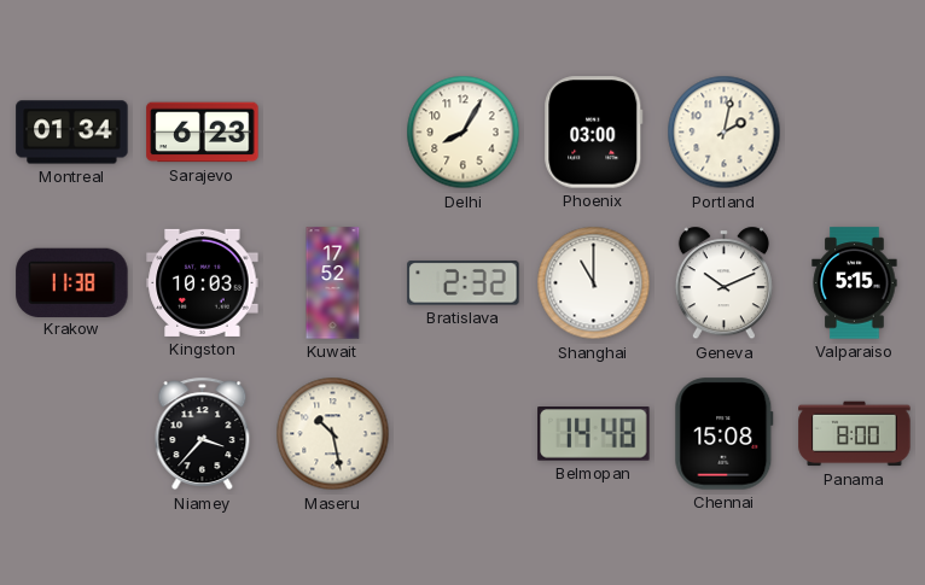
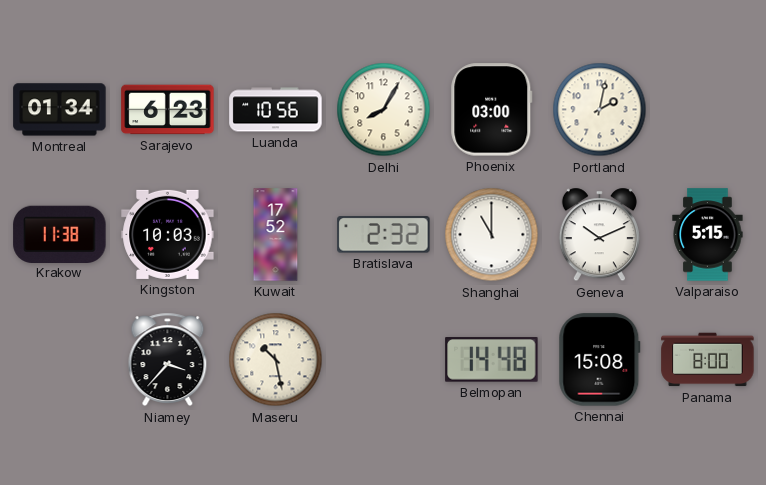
Luanda: none -> 10:56 (276, 110)
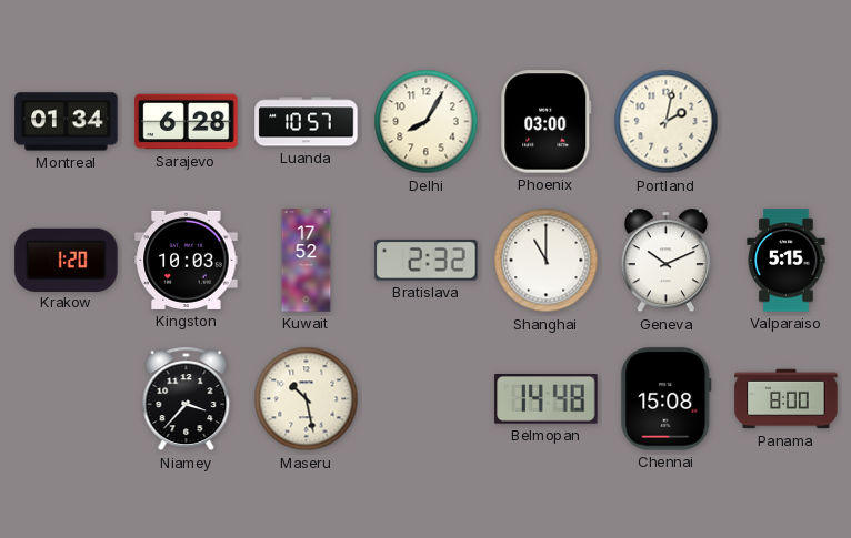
Sarajevo: 6:23 -> 6:28 (187, 122)
Luanda: 10:56 -> 10:57 (307, 122)
Krakow: 11:38 -> 1:20 (67, 260)
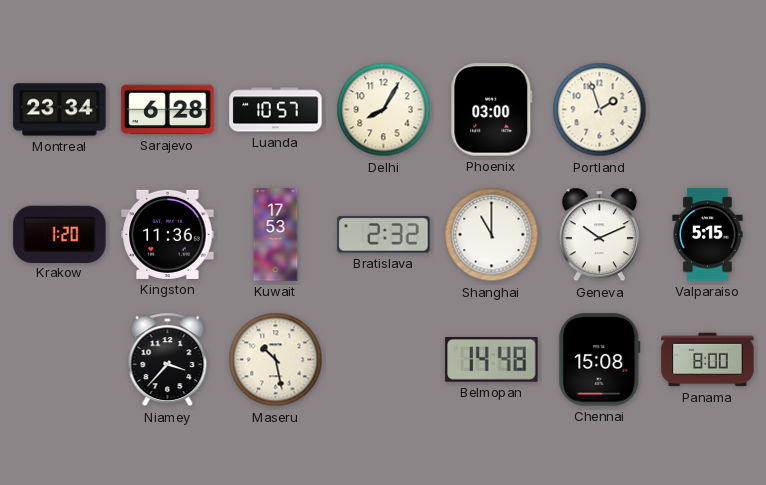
Montreal: 01:34 -> 23:34 (60, 110)
Portland: 2:02 -> 1:57 (600, 110)
Kingston: 10:03 -> 11:36 (168, 234)
Kuwait: 17:52 -> 17:53 (276, 235)
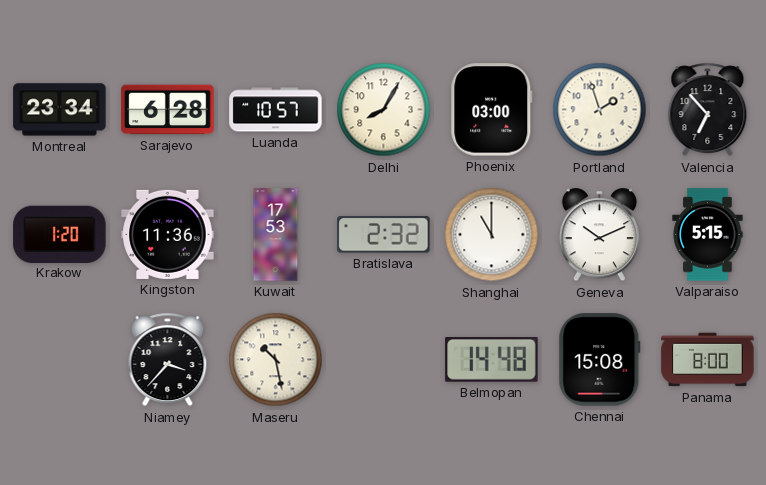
Valencia: none -> 6:53 (708, 110)
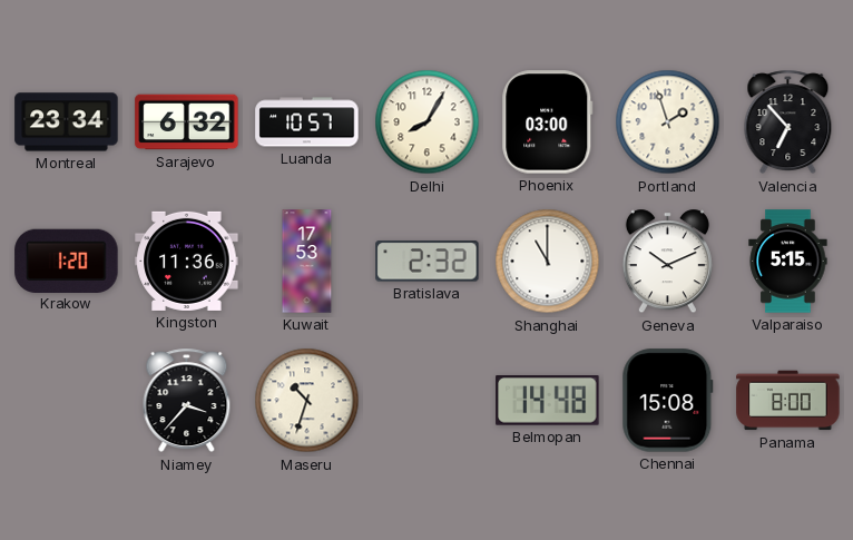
Sarajevo: 6:28 -> 6:32 (187, 122)
Maseru: 10:28 -> 10:33 (307, 401)
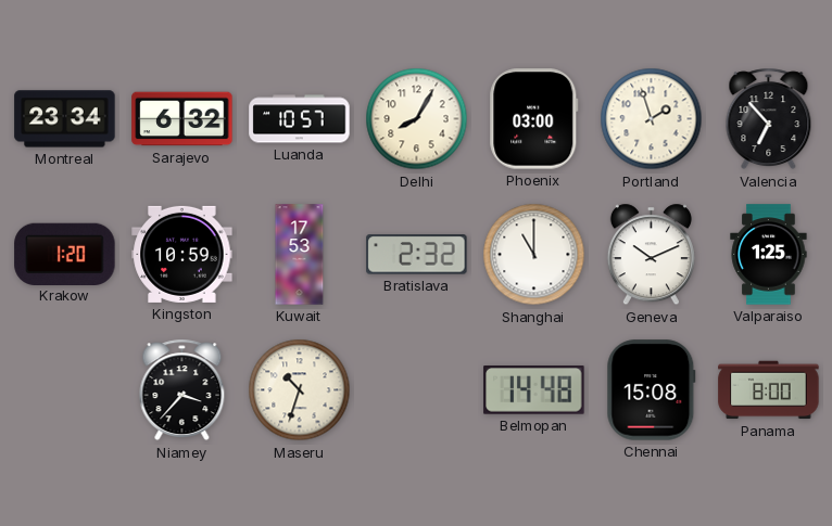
Kingston: 11:36 -> 10:59 (182, 254)
Valparaiso: 5:15 -> 1:25 (769, 255)
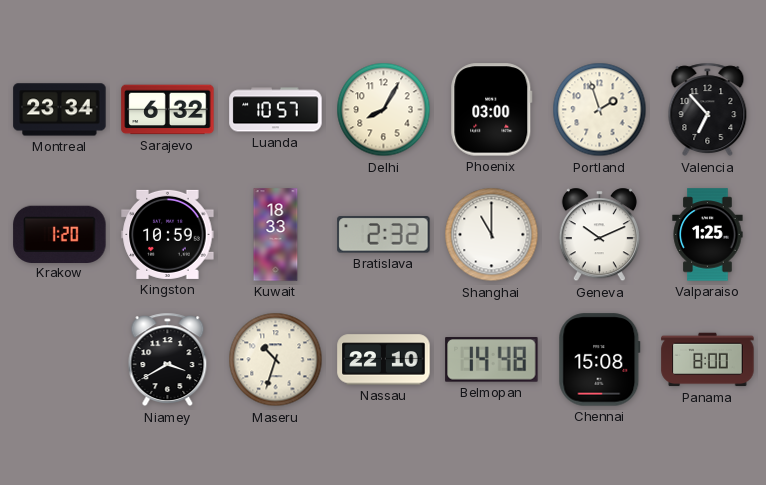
Kuwait: 17:53 -> 18:33 (276, 235)
Niamey: 3:37 -> 3:40 (168, 360)
Nassau: none -> 22:10 (384, 360)
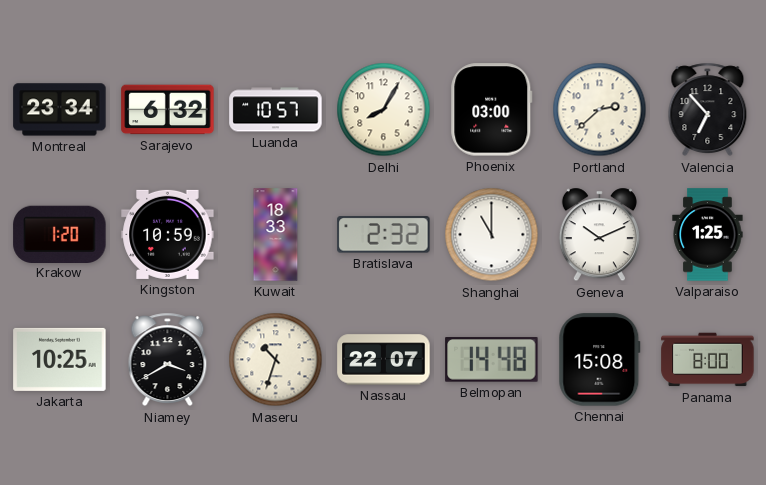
Portland: 1:57 -> 2:38 (600, 110)
Jakarta: none -> 10:25 (60, 359)
Nassau: 22:10 -> 22:07 (384, 360)
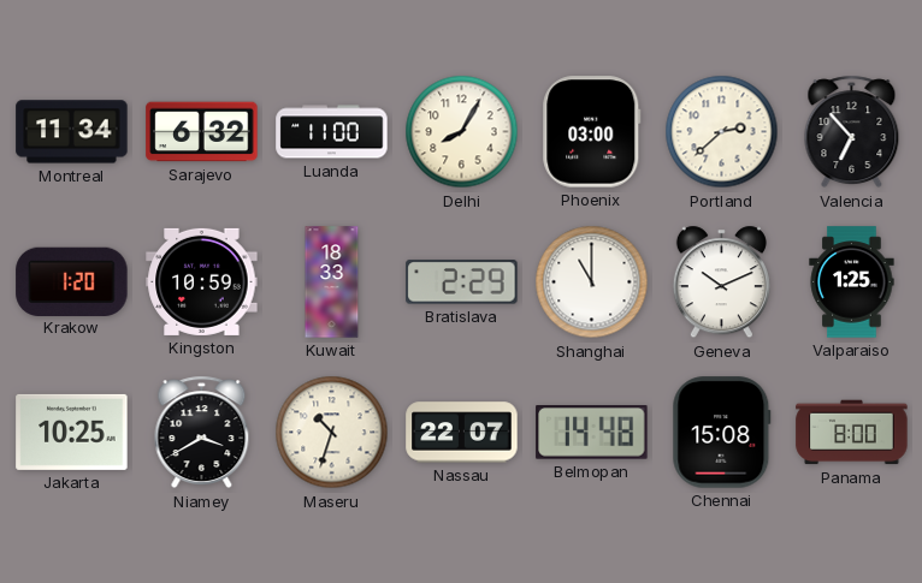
Montreal: 23:34 -> 11:34 (72, 132)
Luanda: 10:57 -> 11:00 (332, 132)
Bratislava: 2:32 -> 2:29 (462, 282)
